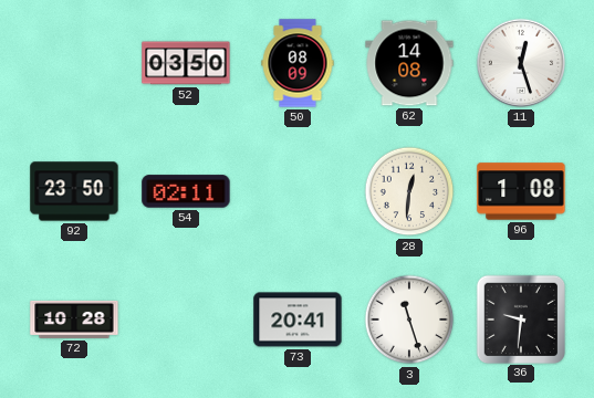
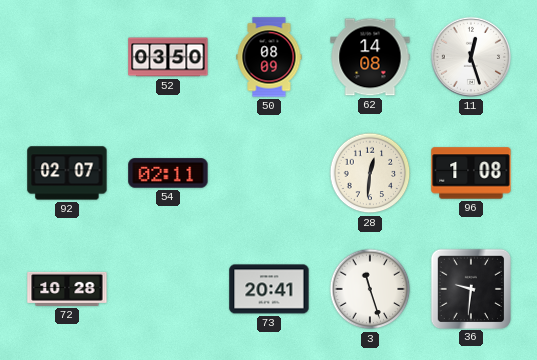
92: 23:50 -> 02:07 (67, 173)
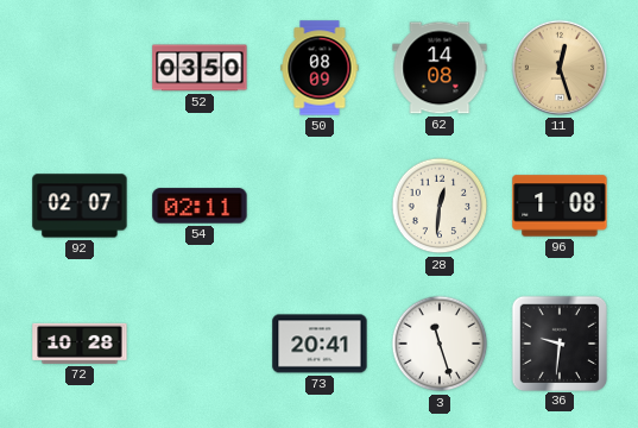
11 dial: white -> champagne (560, 68)
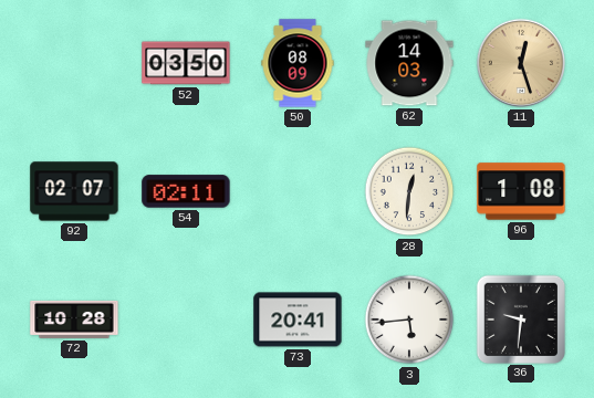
62: 14:08 -> 14:03 (409, 63)
3: 11:27 -> 5:44 (409, 320)
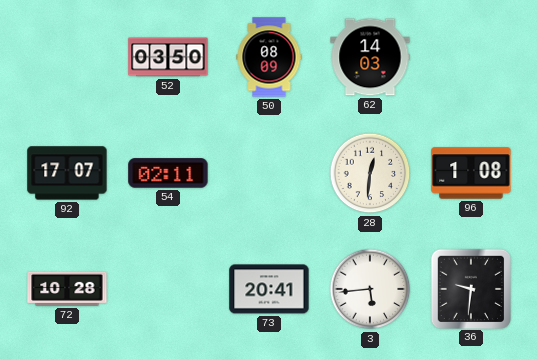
11: 12:27 -> none (521, 63)
92: 02:07 -> 17:07 (67, 173)
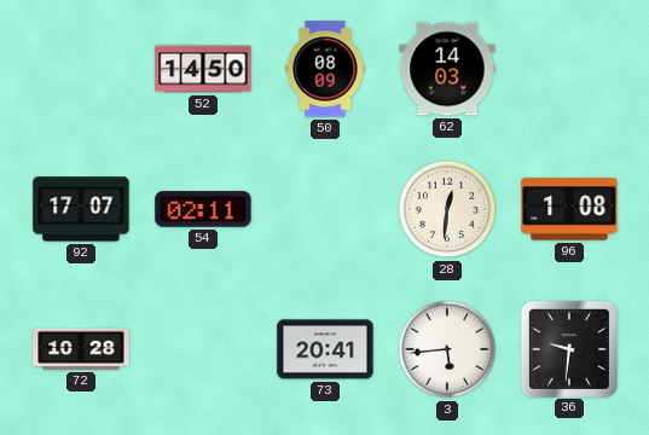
52: 03:50 -> 14:50 (203, 69)
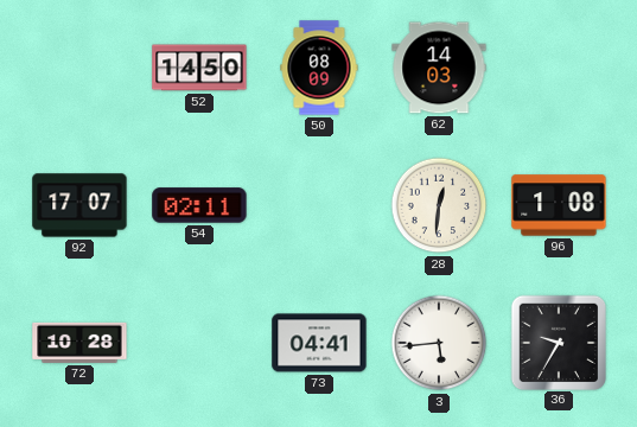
73: 20:41 -> 04:41 (319, 343)
36: 9:31 -> 9:35 (558, 342)
